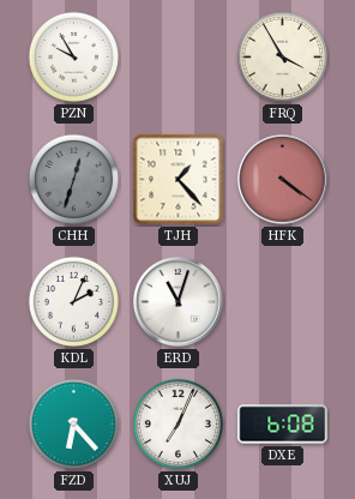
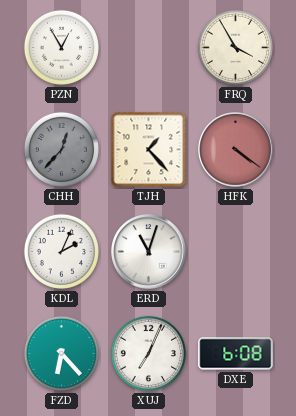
PZN: 9:55 -> 12:55 (61, 47)
CHH: 12:33 -> 12:37 (61, 149)
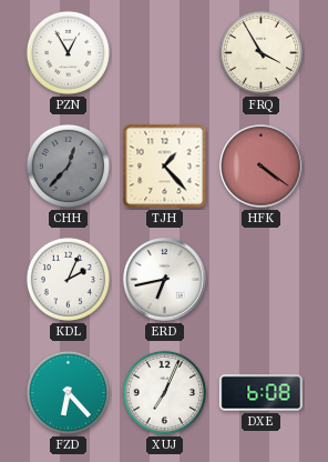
ERD: 11:03 -> 6:43 (165, 280)
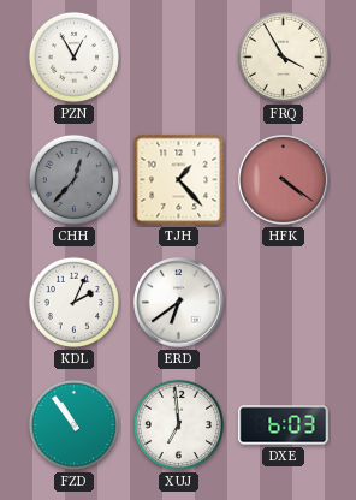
ERD: 6:43 -> 6:39 (179, 303)
FZD: 6:23 -> 10:54 (73, 424)
XUJ: 7:04 -> 6:59 (178, 424)
DXE: 6:08 -> 6:03 (284, 425)
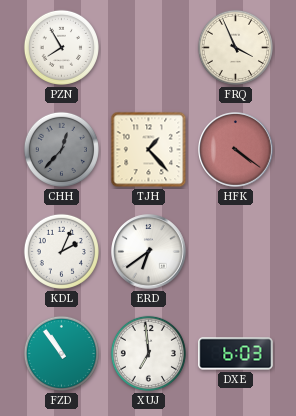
PZN: 12:55 -> 7:55 (61, 47)
FRQ: 3:55 -> 3:56 (235, 47)
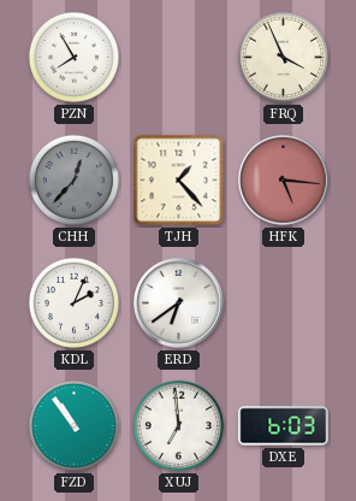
HFK: 4:21 -> 5:16 (284, 181)
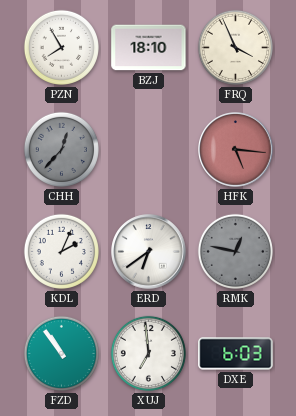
BZJ: none -> 18:10 (149, 48)
TJH: 1:23 -> none (179, 181)
RMK: none -> 12:47 (235, 251)
